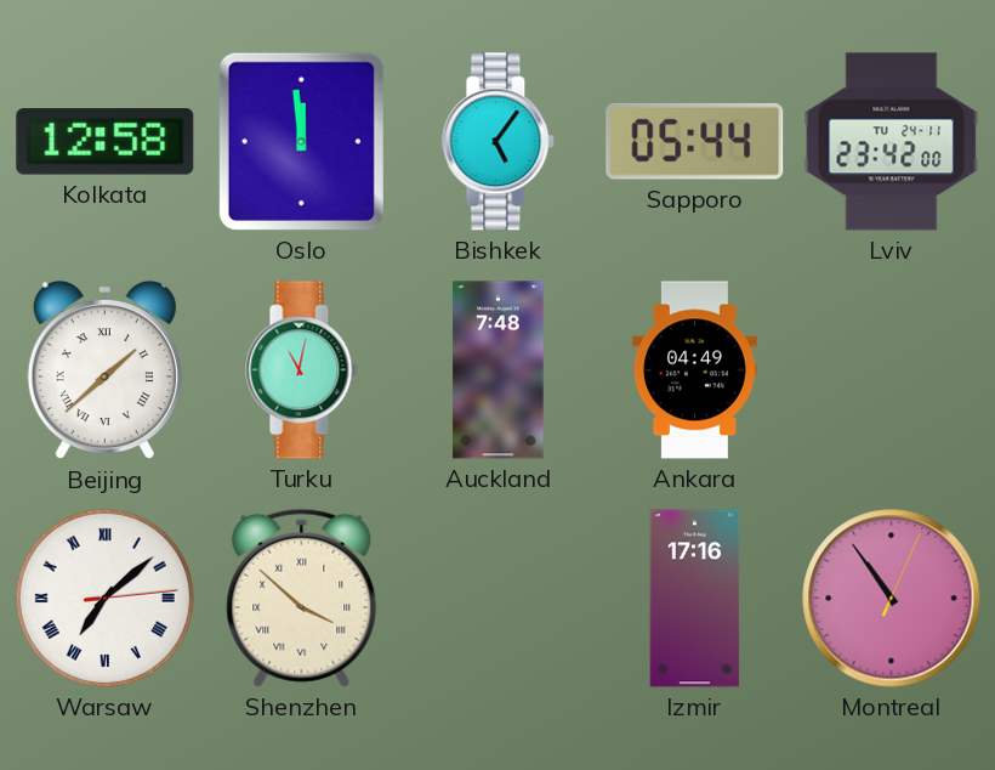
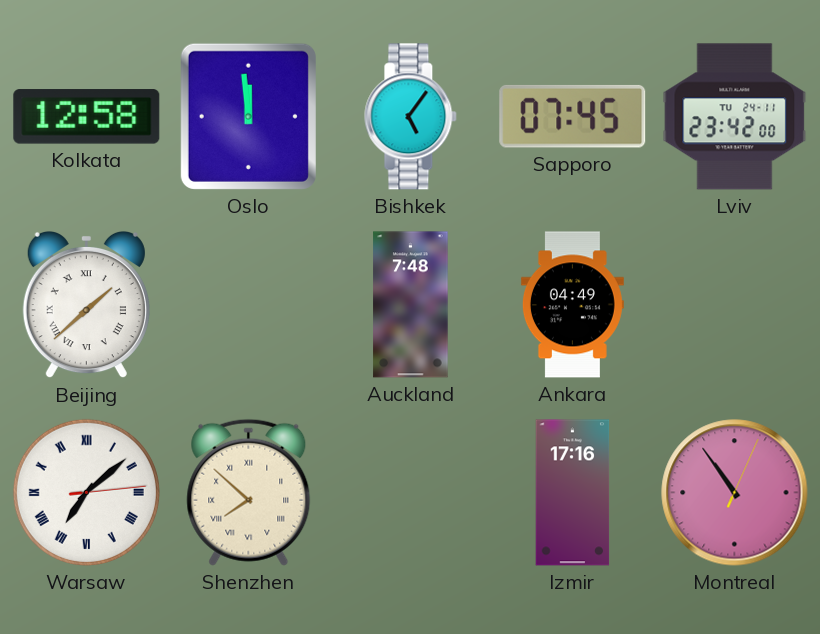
Sapporo: 05:44 -> 07:45 (573, 116)
Turku: 11:02 -> none (302, 370)
Shenzhen: 3:52 -> 7:52 (249, 492)
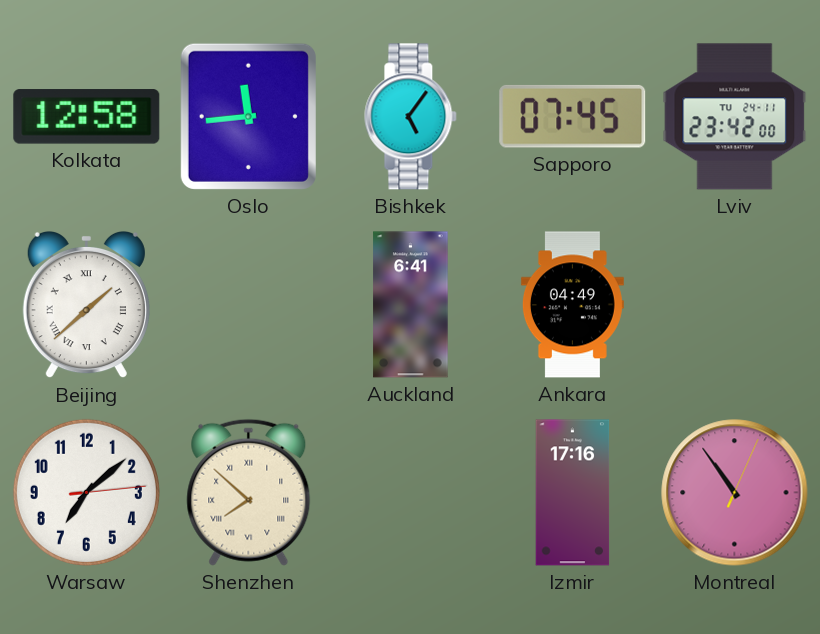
Oslo: 11:59 -> 11:44 (248, 116)
Auckland: 7:48 -> 6:41 (411, 305)
Warsaw numerals: Roman -> Arabic (86, 492)
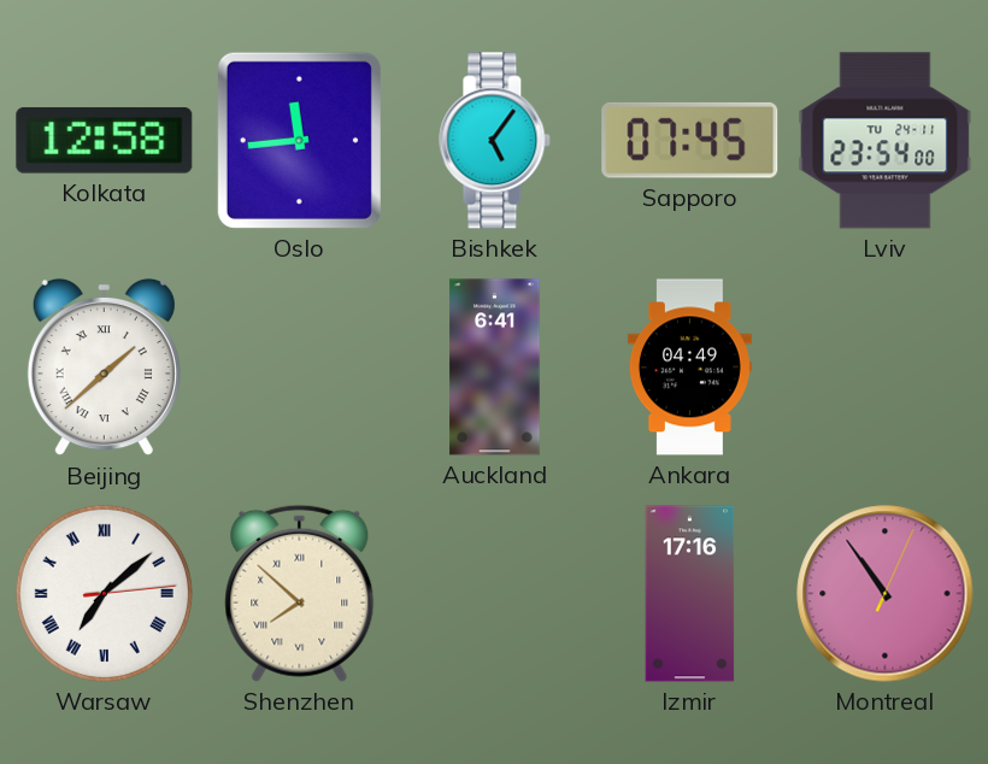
Lviv: 23:42 -> 23:54 (886, 141)
Warsaw numerals: Arabic -> Roman (104, 593)
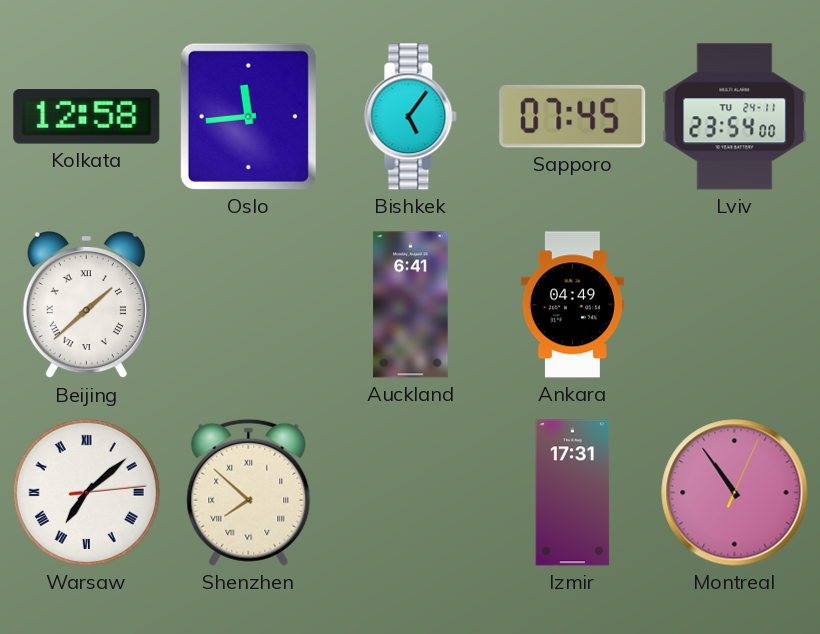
Izmir: 17:16 -> 17:31 (573, 493)
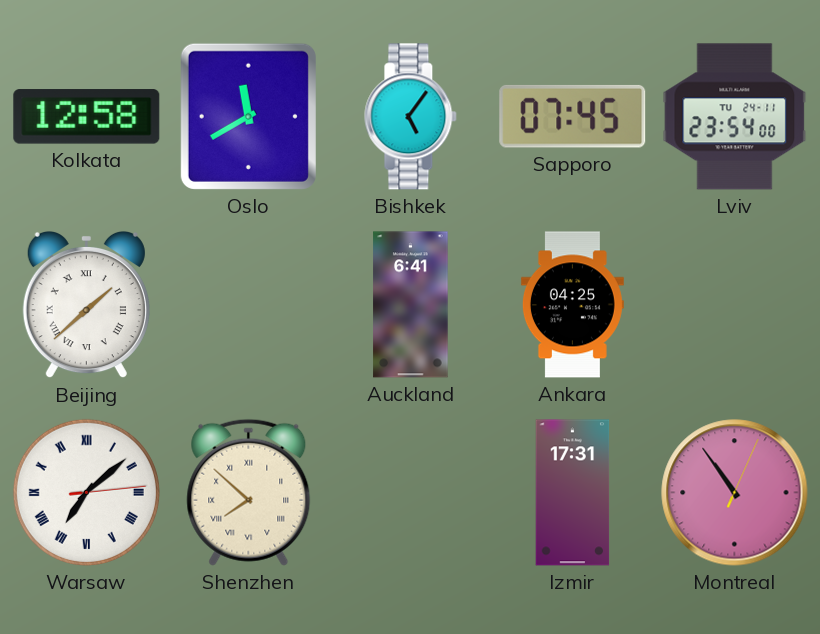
Oslo: 11:44 -> 11:40 (248, 116)
Ankara: 04:49 -> 04:25 (572, 305)
